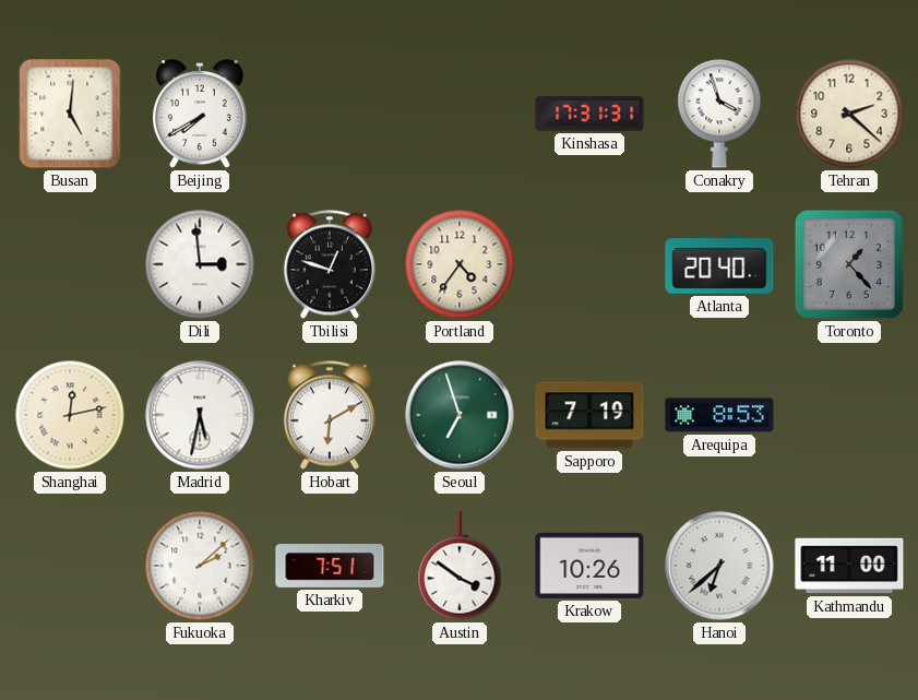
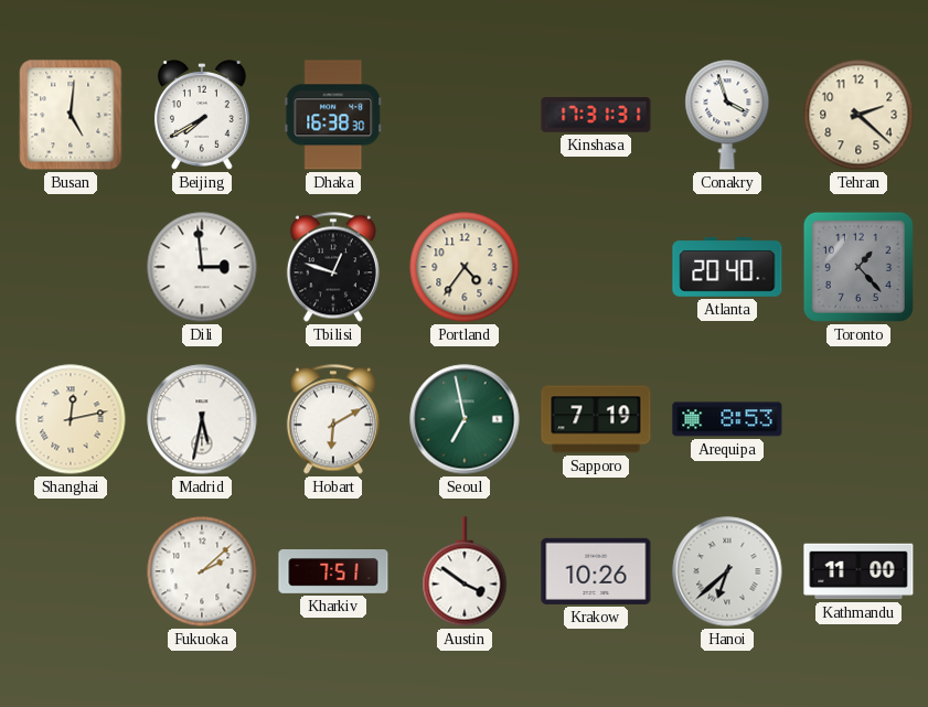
Dhaka: none -> 16:38 (333, 115)
Seoul: 6:57 -> 6:58 (465, 419)
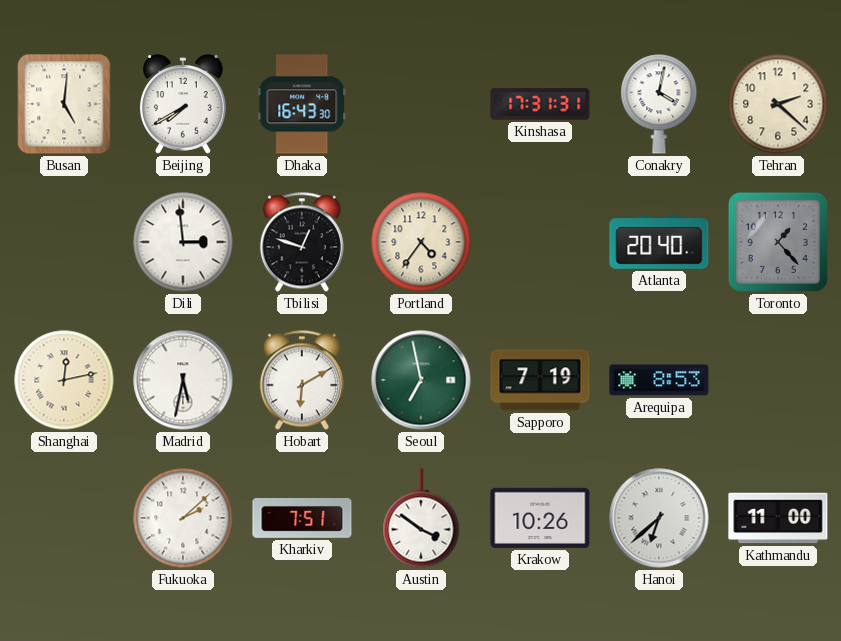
Dhaka: 16:38 -> 16:43 (302, 104)
Conakry: 3:57 -> 4:02 (659, 104)
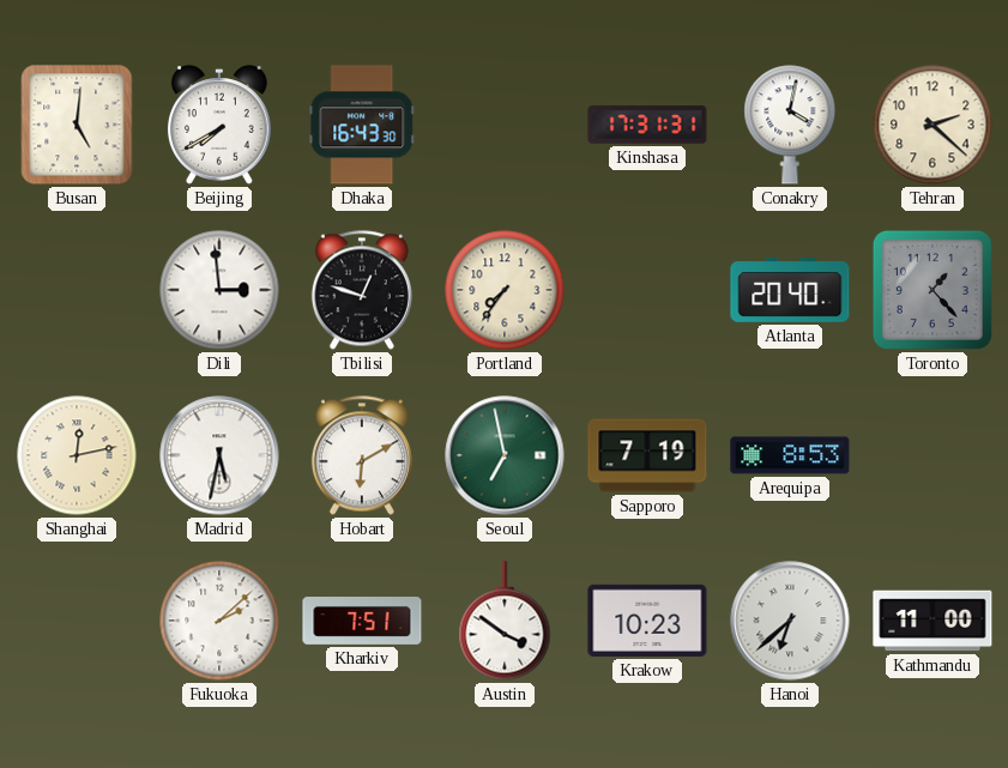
Portland: 4:36 -> 7:36 (505, 290)
Krakow: 10:26 -> 10:23 (647, 621)
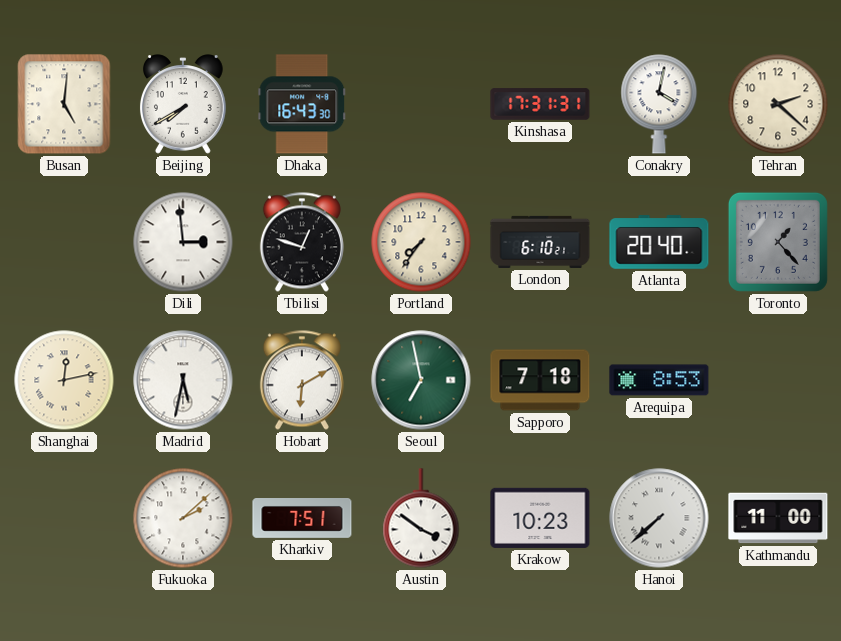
London: none -> 6:10 (540, 242)
Sapporo: 7:19 -> 7:18 (540, 380)
Hanoi: 6:38 -> 7:38 (659, 518)
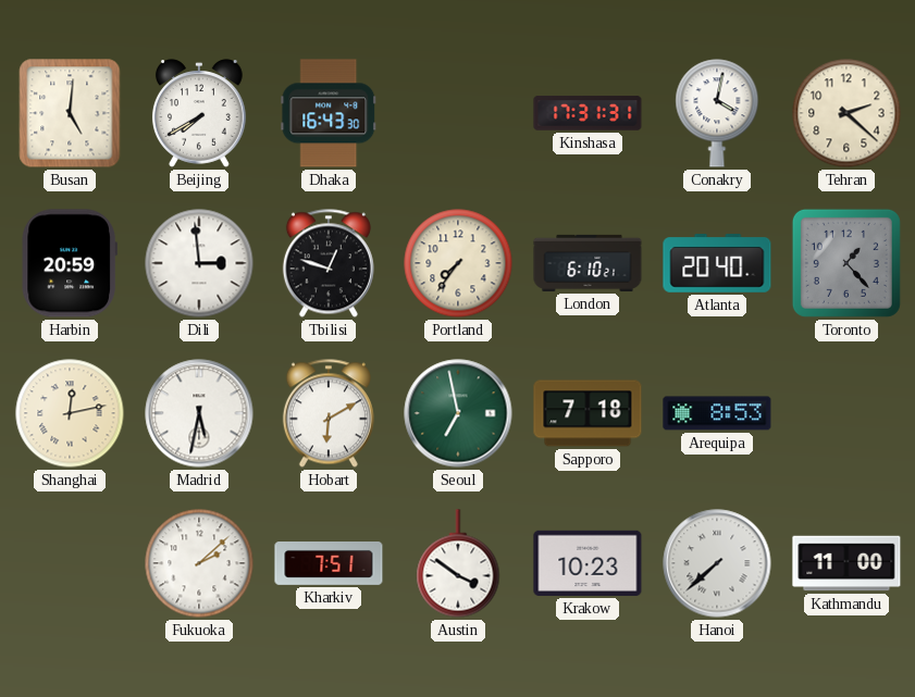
Harbin: none -> 20:59 (70, 263)
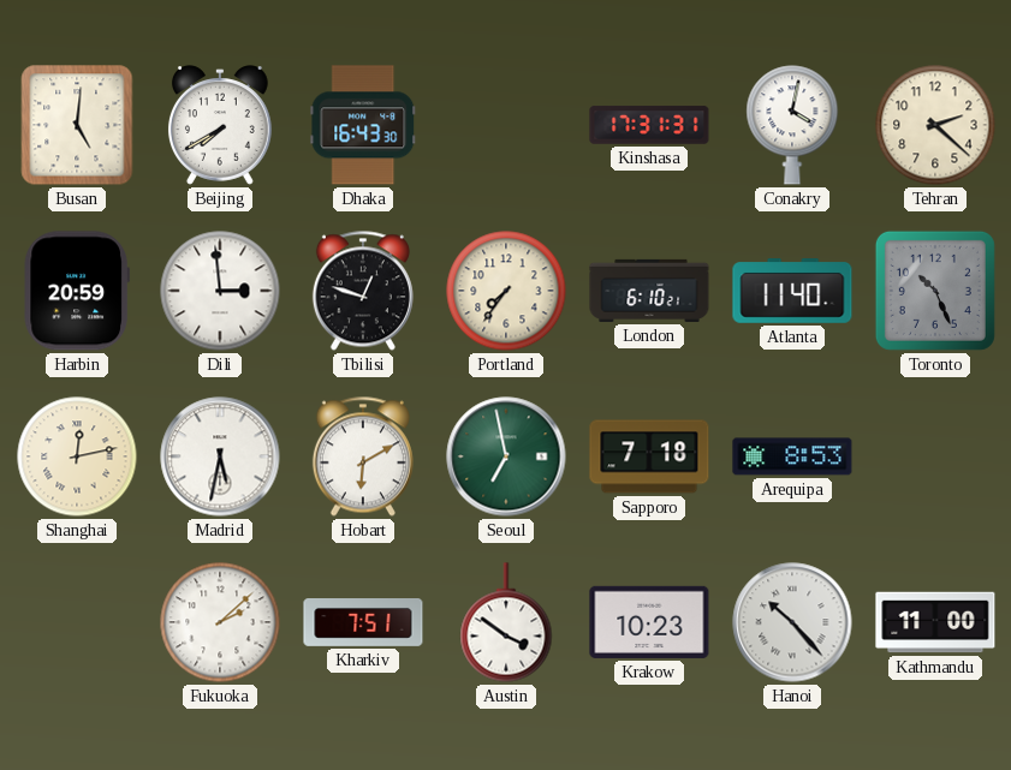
Atlanta: 20:40 -> 11:40 (792, 291)
Toronto: 1:23 -> 10:26 (935, 291)
Hanoi: 7:38 -> 10:23 (792, 622)
